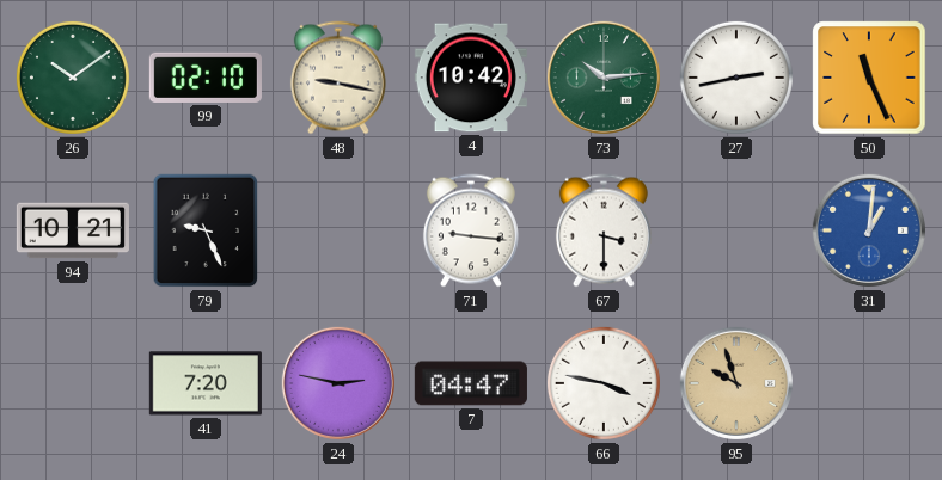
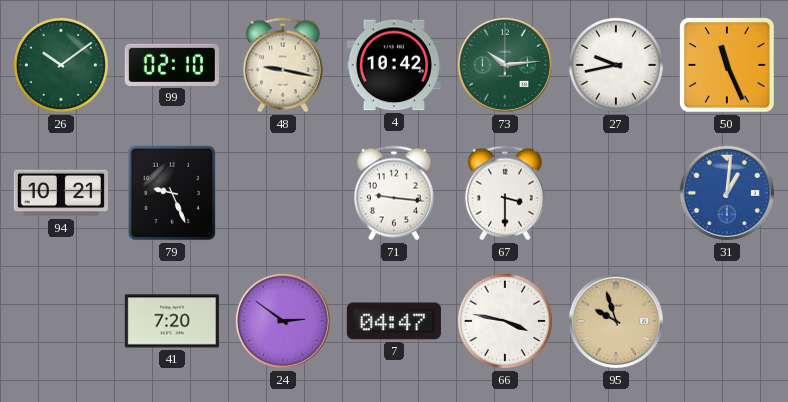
27: 2:43 -> 9:43 (616, 65)
24: 2:47 -> 2:51 (283, 321)
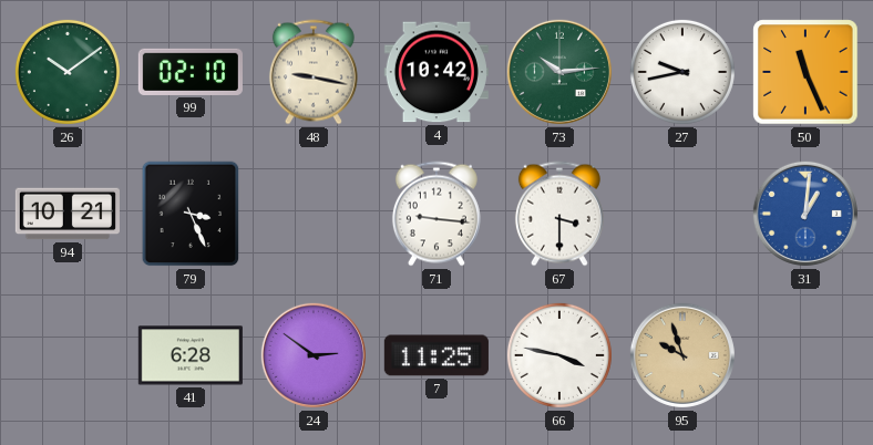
79: 9:26 -> 3:26 (191, 214)
41: 7:20 -> 6:28 (191, 355)
7: 04:47 -> 11:25 (436, 355)
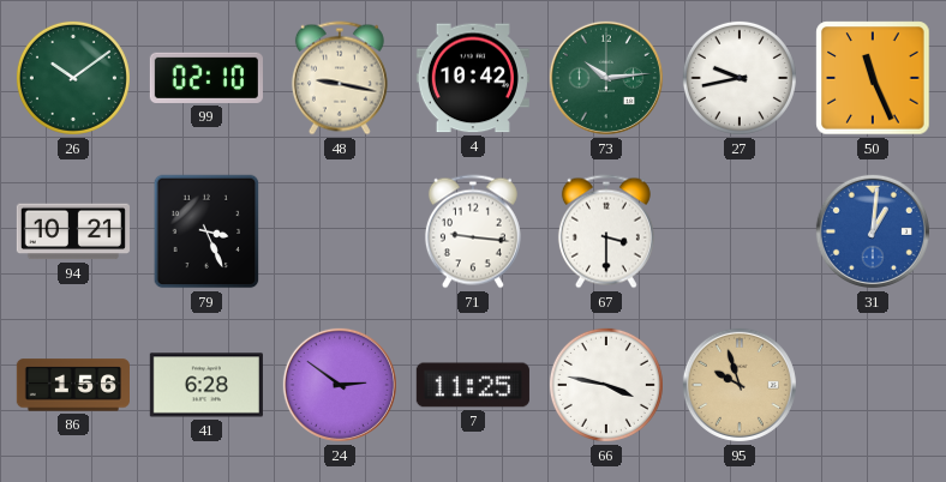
86: none -> 1:56 (73, 385)
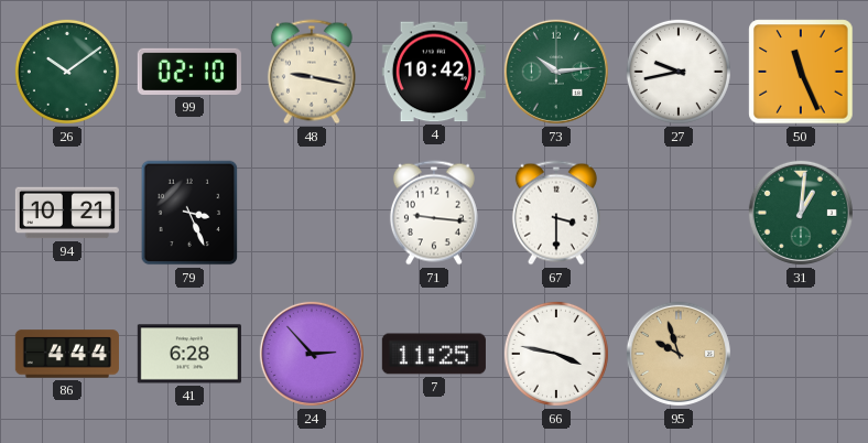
31 dial: blue -> green (801, 213)
86: 1:56 -> 4:44 (67, 354)
24: 2:51 -> 2:53 (312, 354)
